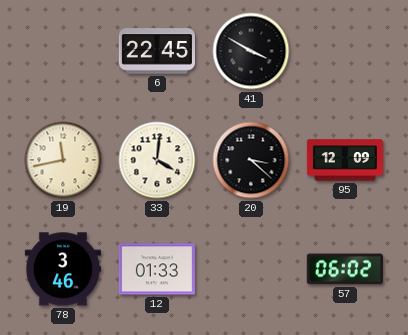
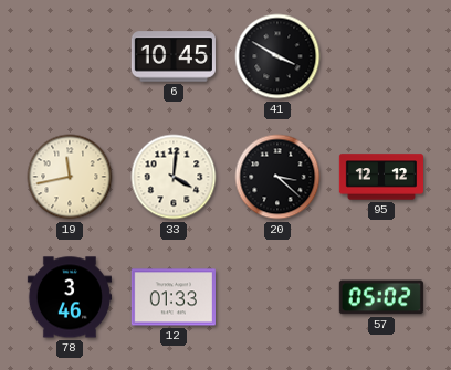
6: 22:45 -> 10:45 (174, 56)
95: 12:09 -> 12:12 (380, 177)
57: 06:02 -> 05:02 (381, 297)
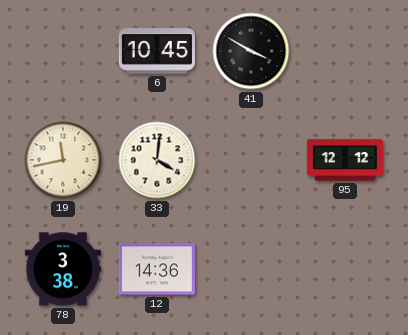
20: 3:22 -> none (277, 177)
78: 3:46 -> 3:38 (63, 269)
12: 01:33 -> 14:36 (157, 269)
57: 05:02 -> none (381, 297)
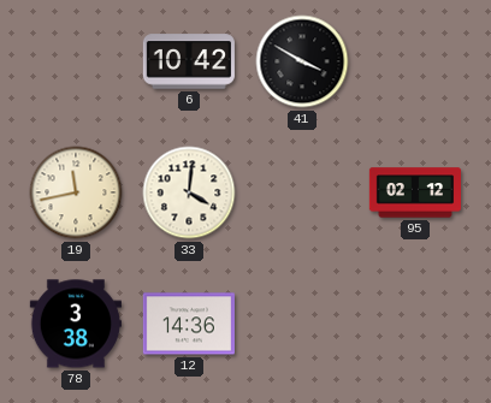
6: 10:45 -> 10:42 (189, 61)
95: 12:12 -> 02:12 (414, 192)
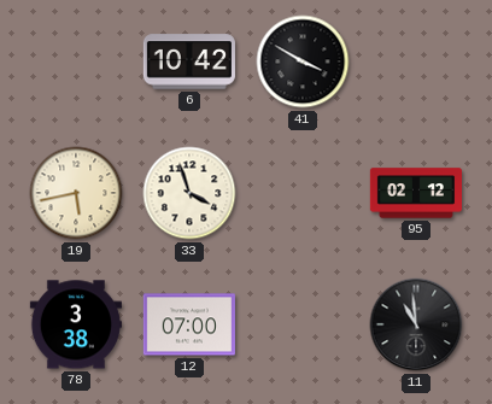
19: 11:43 -> 5:43 (76, 193)
33: 4:01 -> 3:57 (189, 193)
12: 14:36 -> 07:00 (189, 324)
11: none -> 10:59 (416, 324)
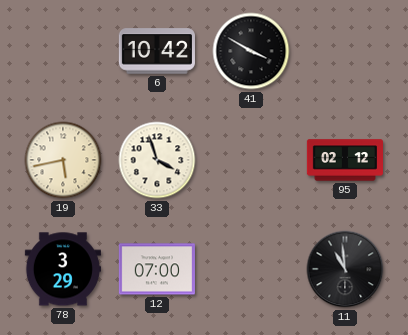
78: 3:38 -> 3:29 (63, 269)
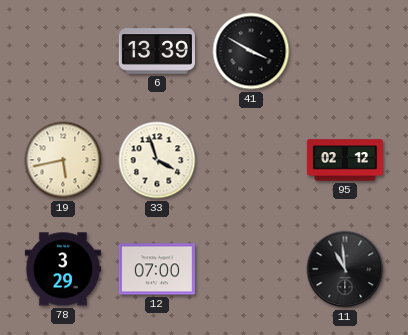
6: 10:42 -> 13:39 (157, 51)
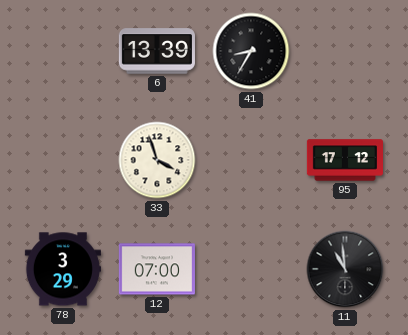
41: 3:50 -> 8:35 (251, 51)
19: 5:43 -> none (63, 160)
95: 02:12 -> 17:12 (344, 160)
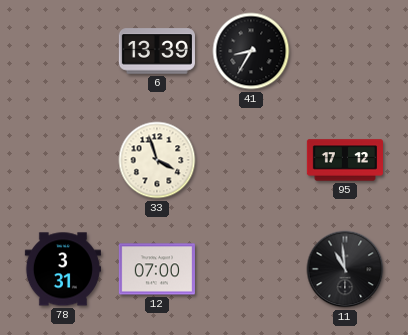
78: 3:29 -> 3:31 (63, 269)
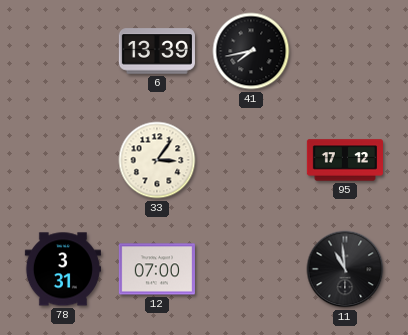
41: 8:35 -> 7:43 (251, 51)
33: 3:57 -> 3:06 (157, 160)
